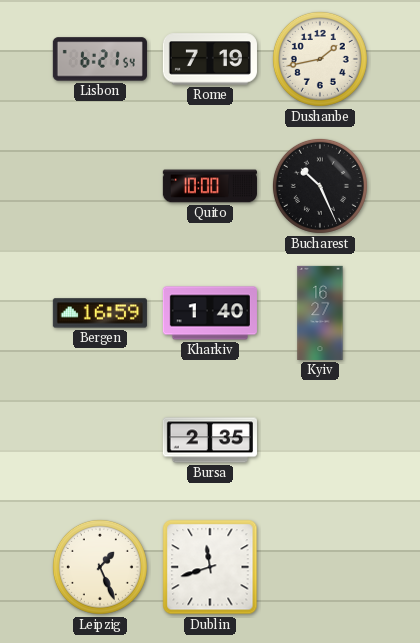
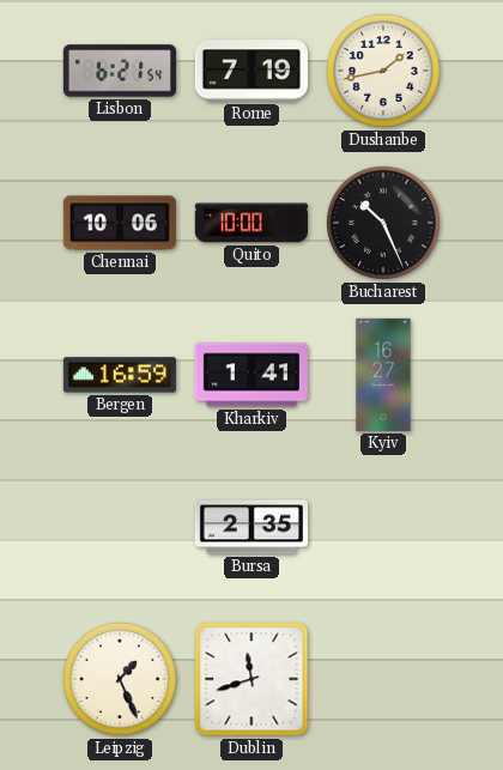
Chennai: none -> 10:06 (120, 223)
Kharkiv: 1:40 -> 1:41 (251, 375)
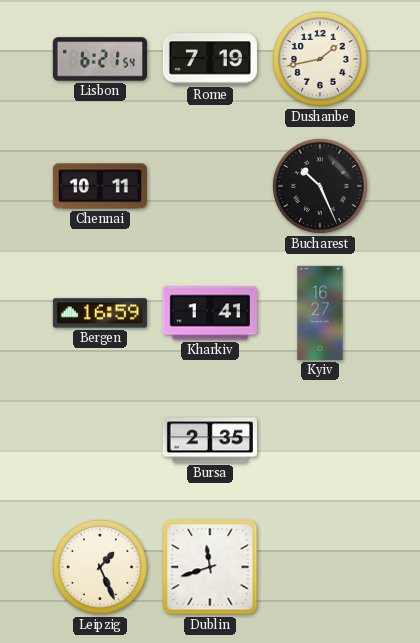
Chennai: 10:06 -> 10:11 (100, 186)
Quito: 10:00 -> none (251, 223)
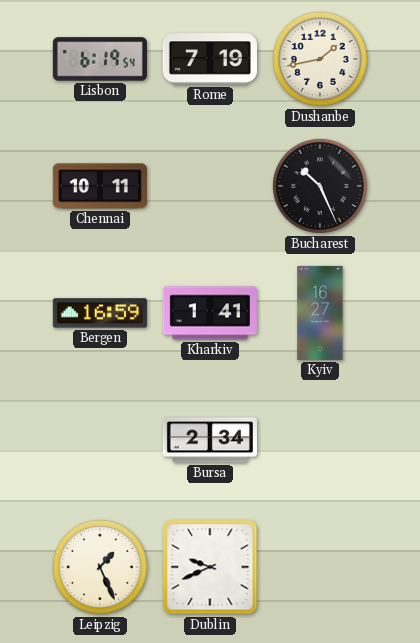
Lisbon: 6:21 -> 6:19 (100, 59)
Bursa: 2:35 -> 2:34 (210, 440)
Dublin: 11:42 -> 9:41 (210, 567)
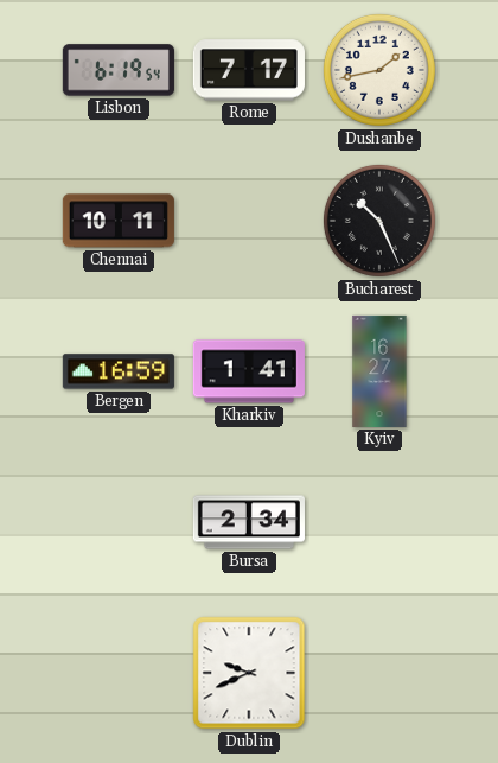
Rome: 7:19 -> 7:17 (249, 70)
Leipzig: 1:26 -> none (100, 567)
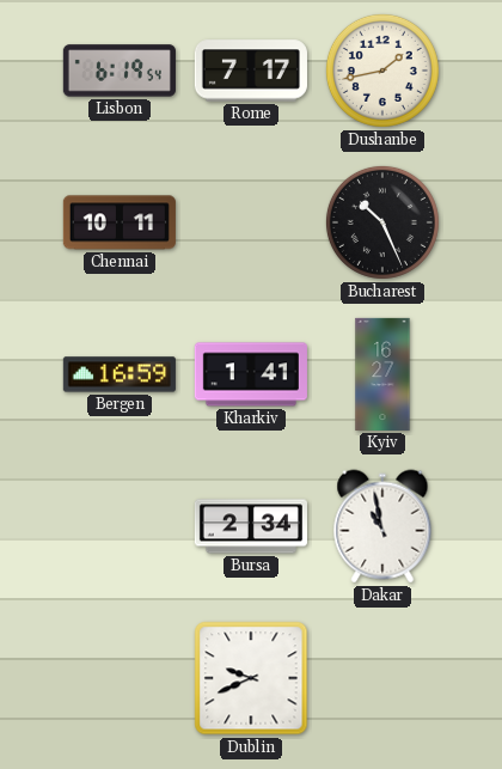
Dakar: none -> 10:58 (382, 526)
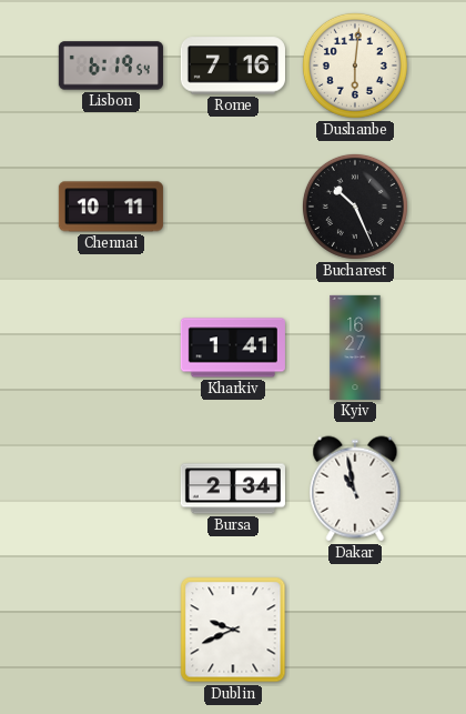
Rome: 7:17 -> 7:16 (233, 66)
Dushanbe: 1:43 -> 6:01 (355, 66)
Bergen: 16:59 -> none (120, 374)
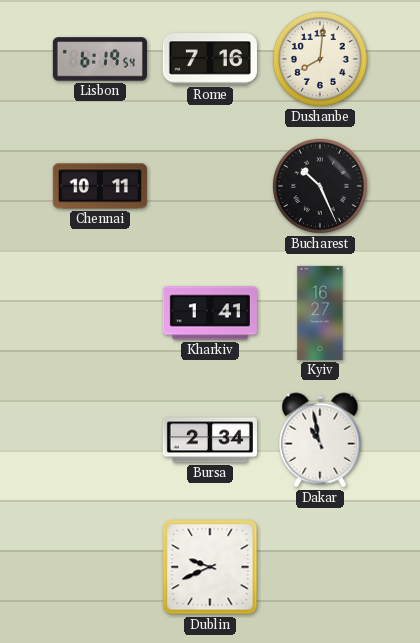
Dushanbe: 6:01 -> 8:01 (320, 59)
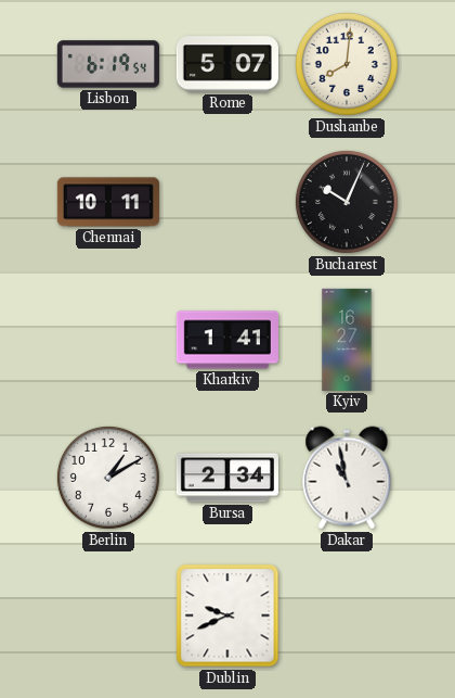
Rome: 7:16 -> 5:07 (227, 64)
Bucharest: 10:26 -> 10:04 (347, 202)
Berlin: none -> 1:10 (108, 478)
